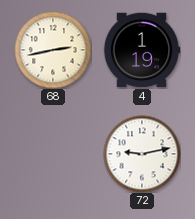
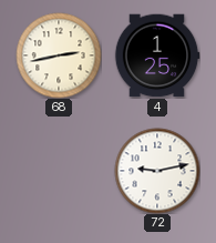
4: 1:19 -> 1:25 (157, 55)
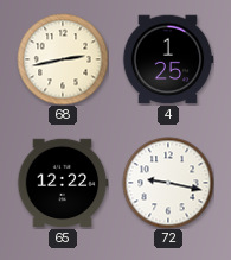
65: none -> 12:22 (63, 183)
72: 9:13 -> 9:17 (168, 183)
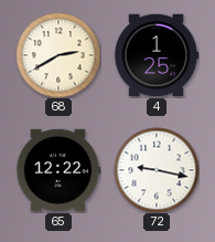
68: 2:43 -> 2:40 (58, 55)
